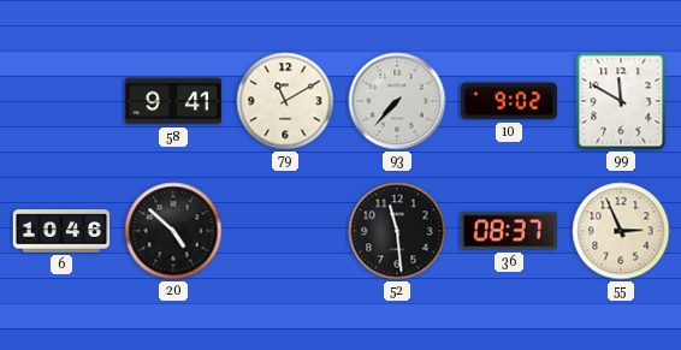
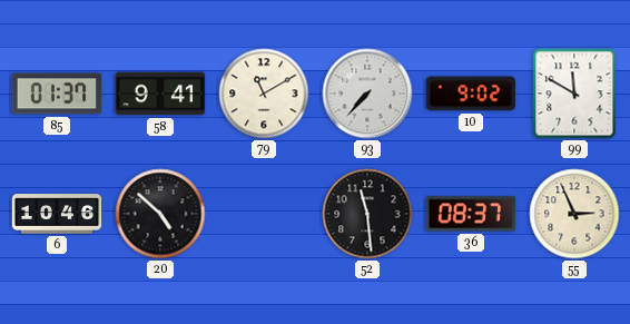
85: none -> 01:37 (57, 94)
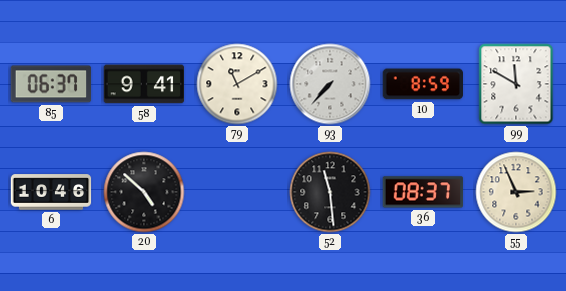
85: 01:37 -> 06:37 (51, 84)
10: 9:02 -> 8:59 (423, 84)
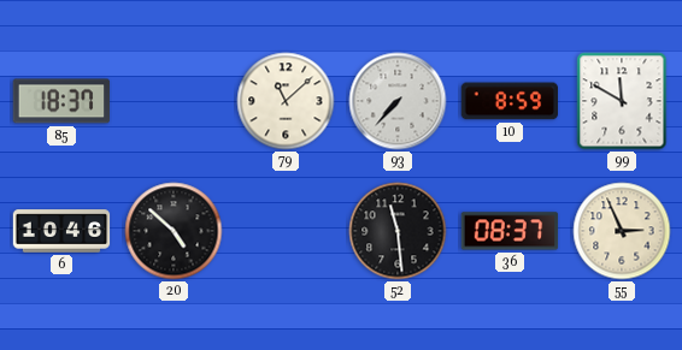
85: 06:37 -> 18:37 (61, 101)
58: 9:41 -> none (144, 84)
79: 11:10 -> 11:08 (286, 101)
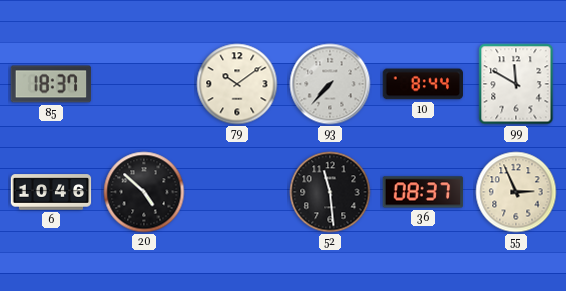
79: 11:08 -> 10:09 (237, 84)
10: 8:59 -> 8:44 (423, 84)
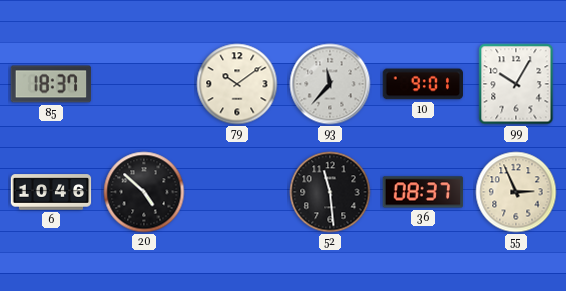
93: 7:37 -> 11:37 (330, 84)
10: 8:44 -> 9:01 (423, 84)
99: 11:50 -> 10:05 (516, 84)
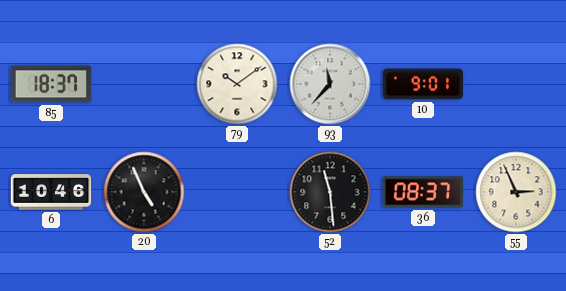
99: 10:05 -> none (516, 84)
20: 4:52 -> 4:56 (144, 192)
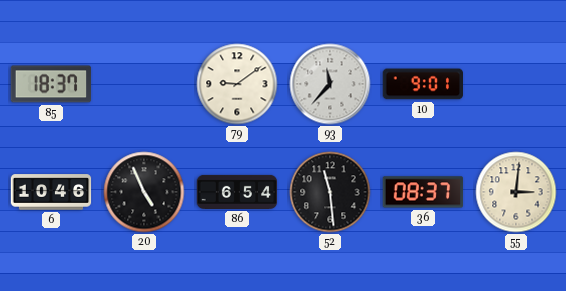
79: 10:09 -> 9:09 (237, 84)
86: none -> 6:54 (237, 192)
55: 2:56 -> 3:01 (516, 192)
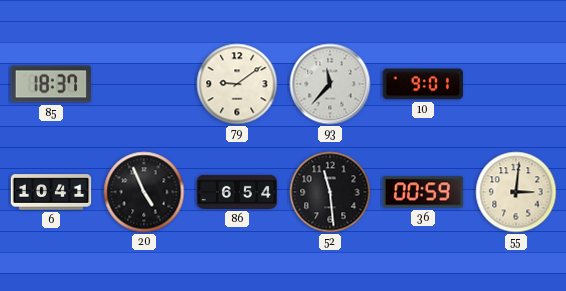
6: 10:46 -> 10:41 (51, 192)
36: 08:37 -> 00:59 (423, 192)
